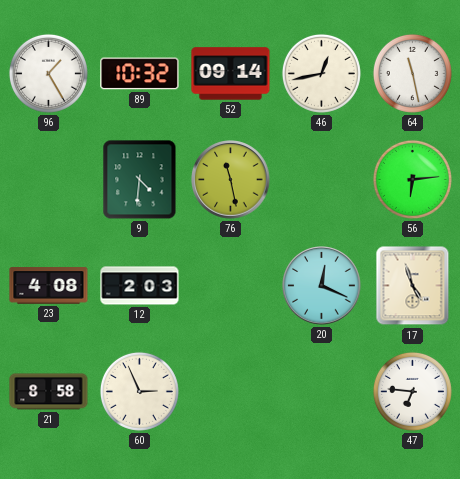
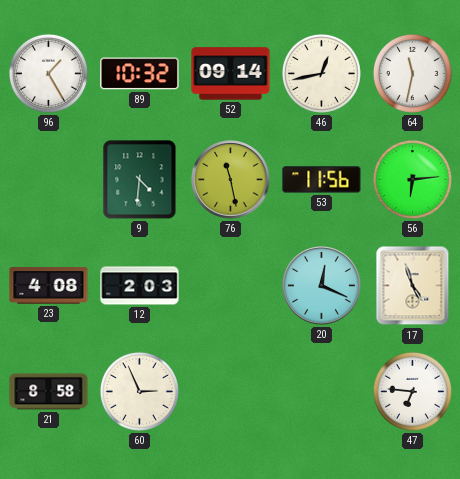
64: 11:28 -> 11:32 (412, 73)
53: none -> 11:56 (322, 180)
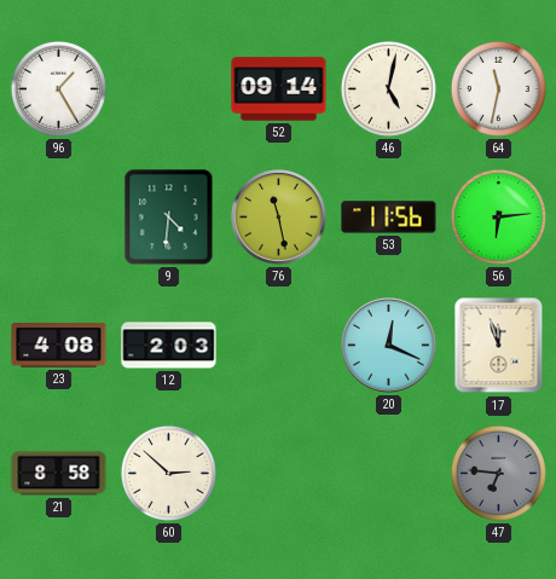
89: 10:32 -> none (140, 74)
46: 12:43 -> 5:02 (388, 88)
17: 4:57 -> 11:57 (499, 346)
60: 2:56 -> 2:52 (168, 473)
47 dial: white -> grey (498, 473)
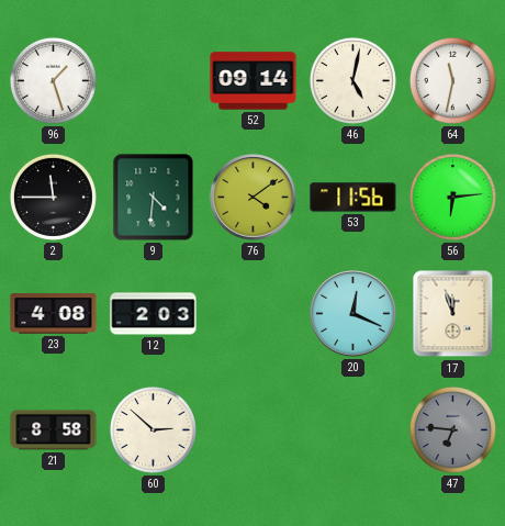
96: 1:25 -> 1:27 (53, 80)
2: none -> 11:45 (53, 197)
76: 11:28 -> 4:09 (254, 198)
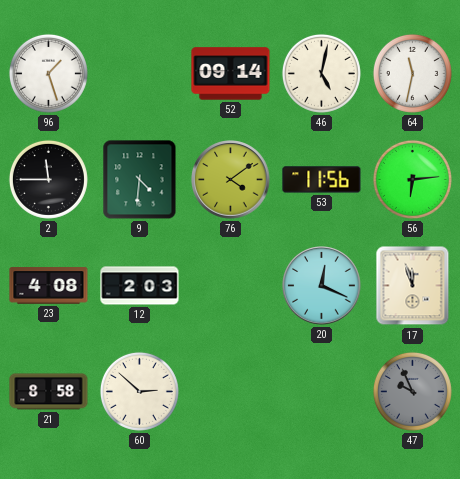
47: 6:46 -> 9:56 (412, 391)
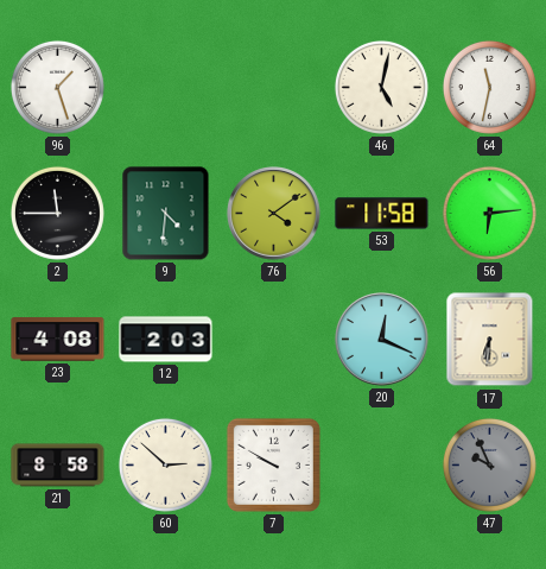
52: 09:14 -> none (231, 74)
53: 11:56 -> 11:58 (382, 214)
17: 11:57 -> 6:31 (490, 340)
7: none -> 9:50 (273, 464)
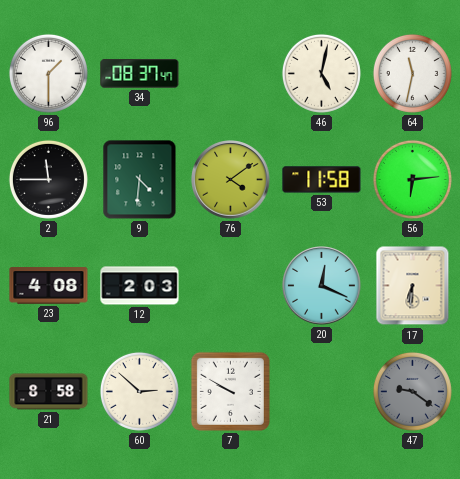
96: 1:27 -> 1:30 (48, 73)
34: none -> 08:37 (140, 74)
47: 9:56 -> 9:21 (412, 391)
